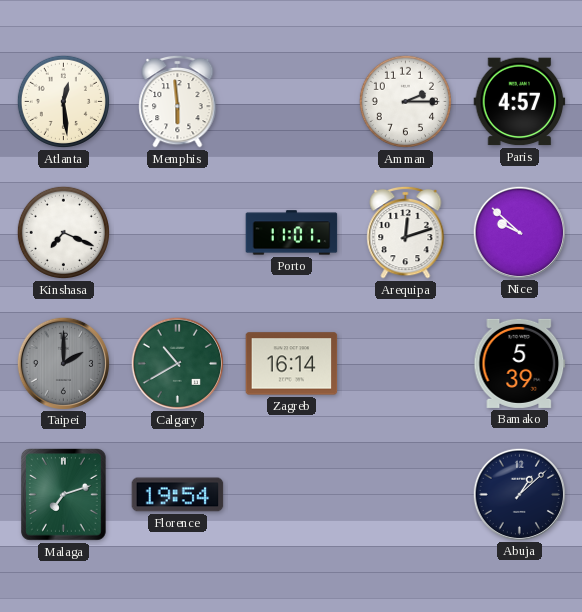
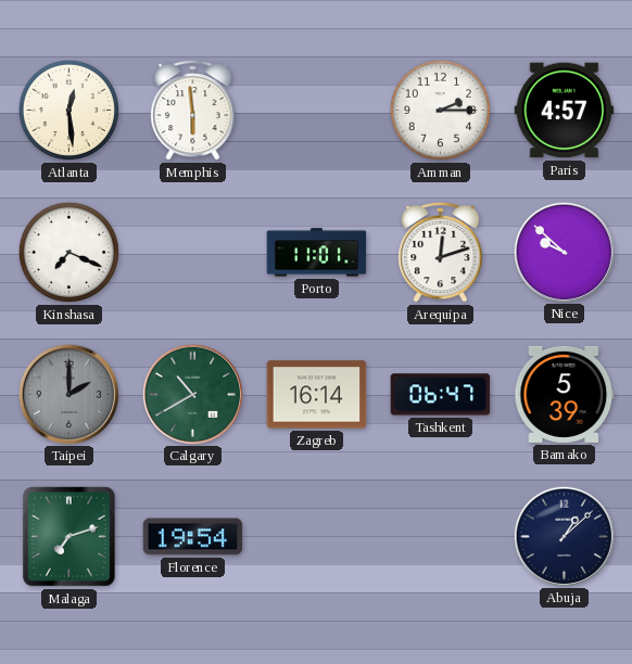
Tashkent: none -> 06:47 (441, 395)
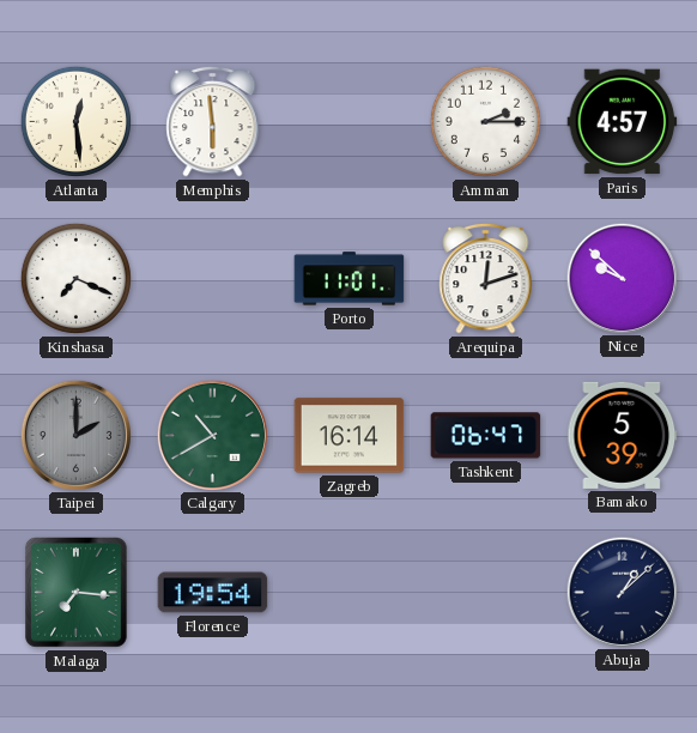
Malaga: 7:12 -> 7:16 (77, 593)
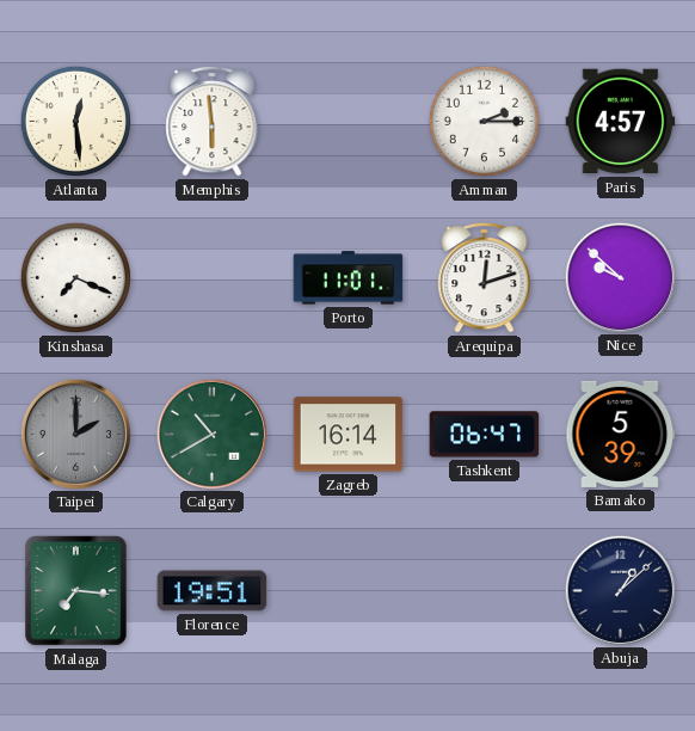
Florence: 19:54 -> 19:51 (213, 591)
